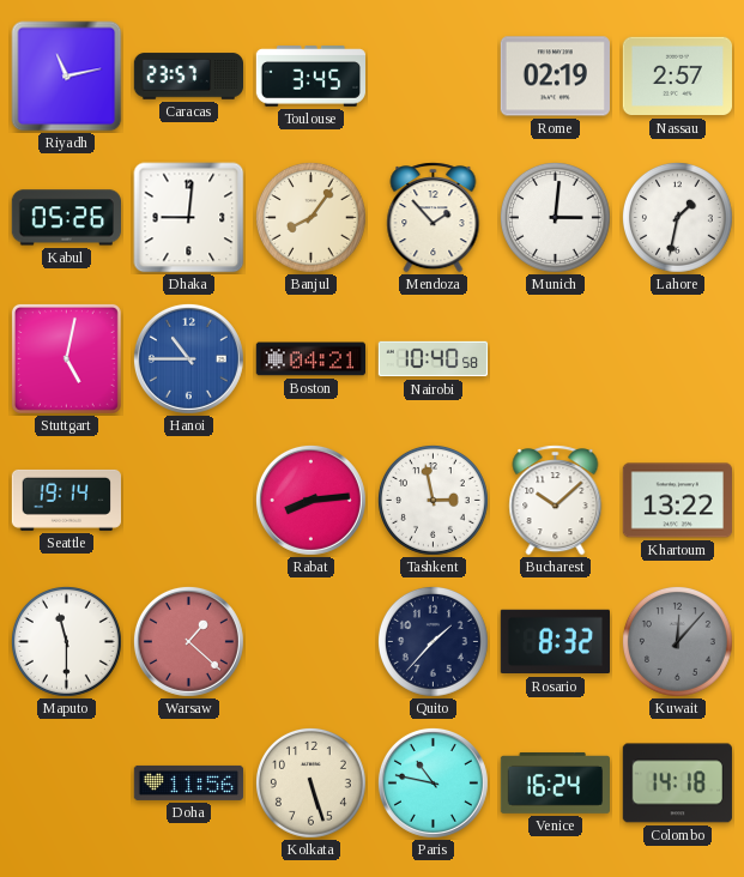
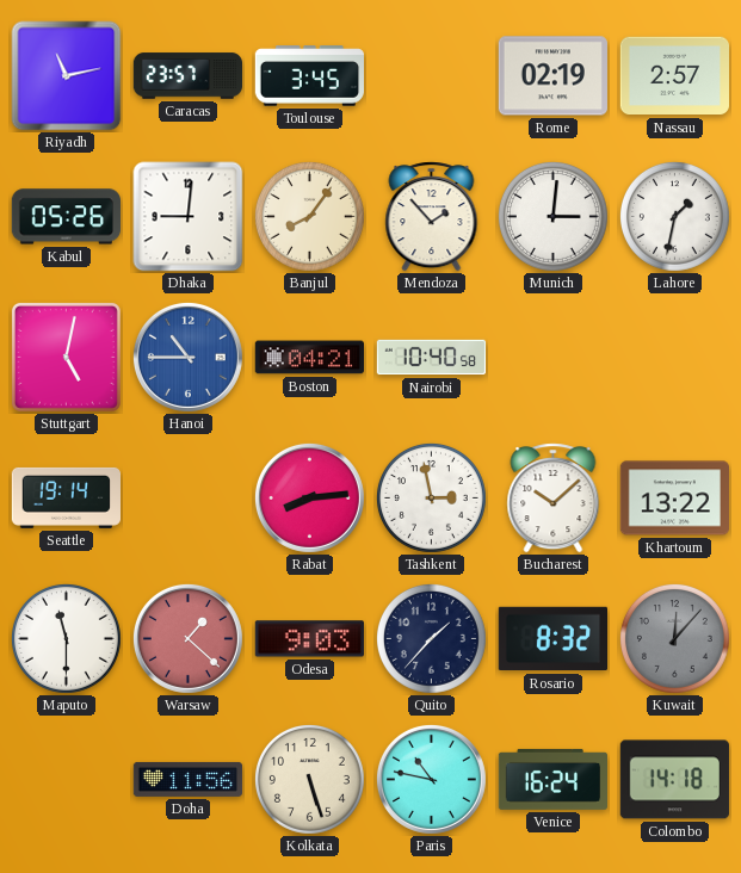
Odesa: none -> 9:03 (309, 639)
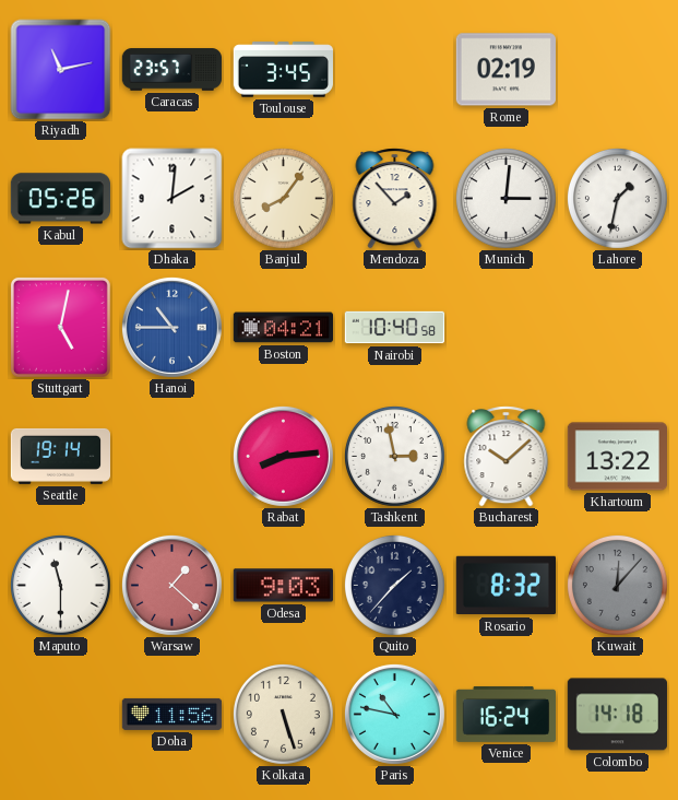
Nassau: 2:57 -> none (674, 76)
Dhaka: 9:01 -> 2:01 (173, 199)
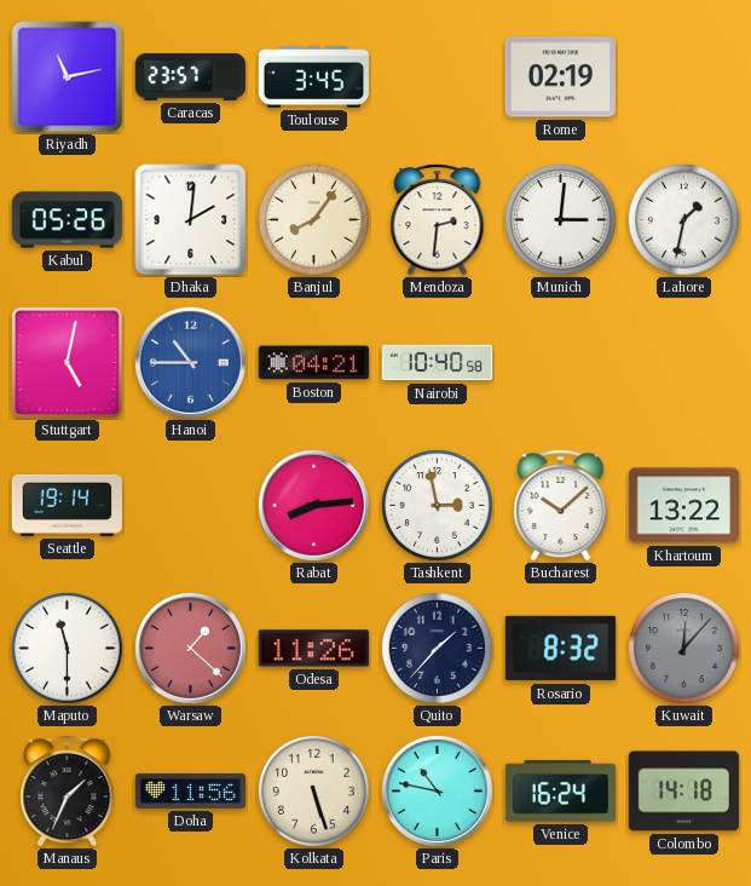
Mendoza: 1:53 -> 2:31 (438, 220)
Odesa: 9:03 -> 11:26 (313, 649)
Manaus: none -> 1:34 (68, 792)
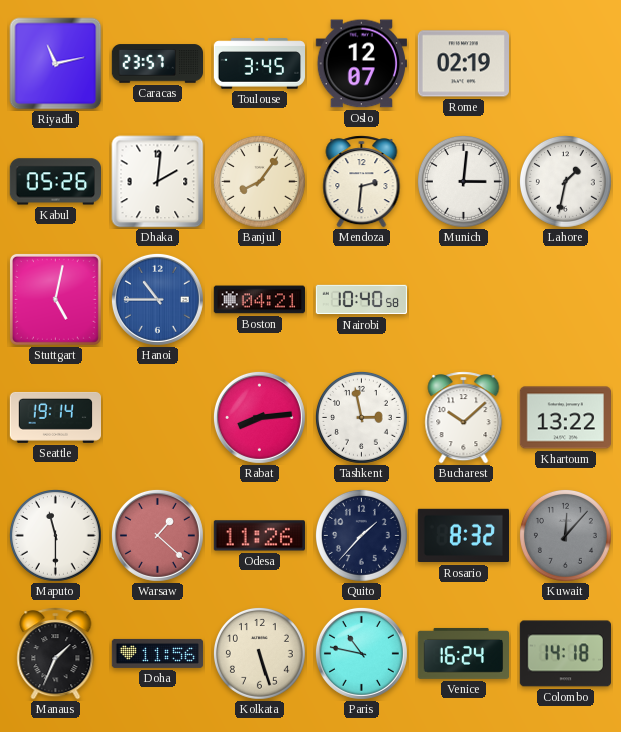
Oslo: none -> 12:07 (361, 64)
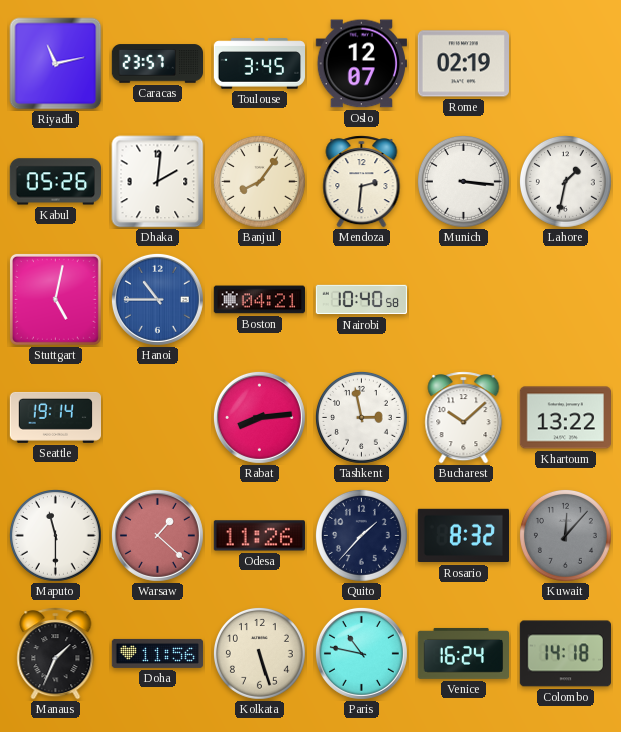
Munich: 3:01 -> 3:16 (463, 181)
